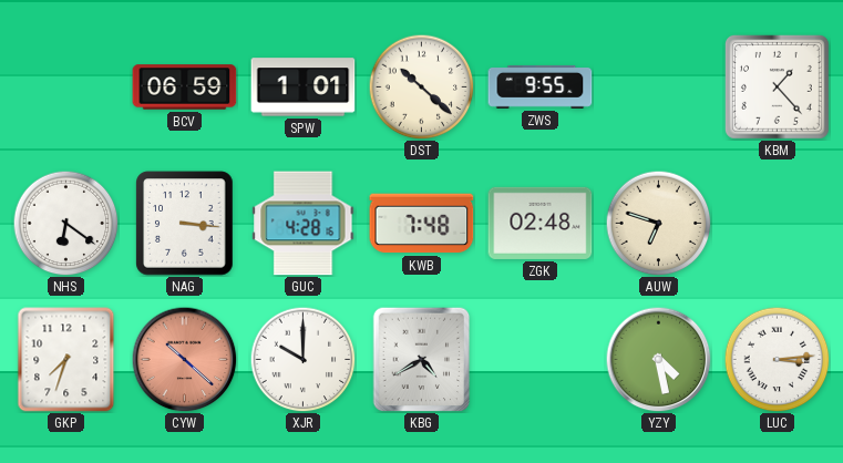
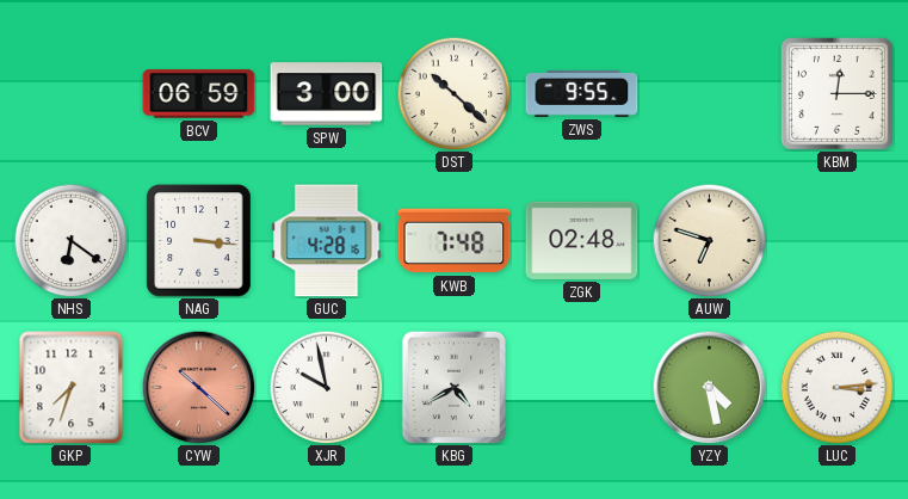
SPW: 1:01 -> 3:00 (327, 94)
KBM: 1:23 -> 12:15 (836, 93)
XJR: 10:00 -> 9:58 (326, 387)
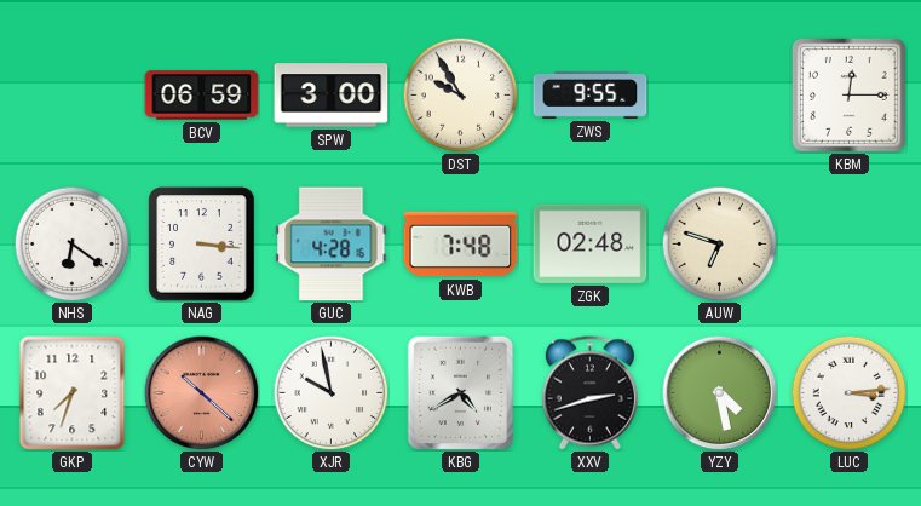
DST: 10:22 -> 9:55 (460, 94)
XXV: none -> 2:42 (589, 393)
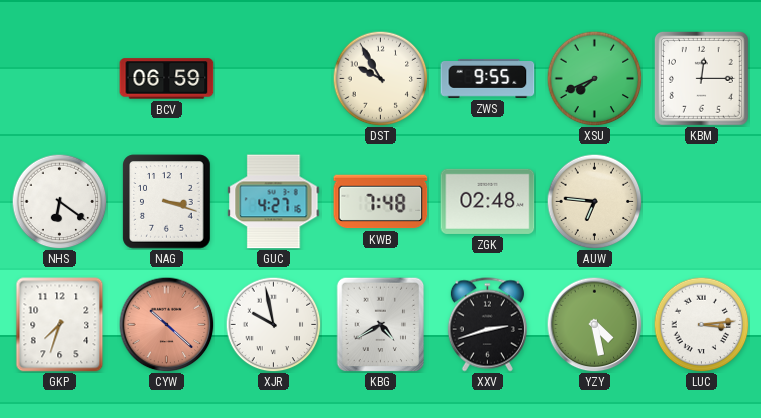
SPW: 3:00 -> none (332, 96)
XSU: none -> 7:41 (594, 78)
NAG: 3:16 -> 3:18 (167, 202)
GUC: 4:28 -> 4:27 (274, 202)
AUW: 6:48 -> 6:46 (594, 201)
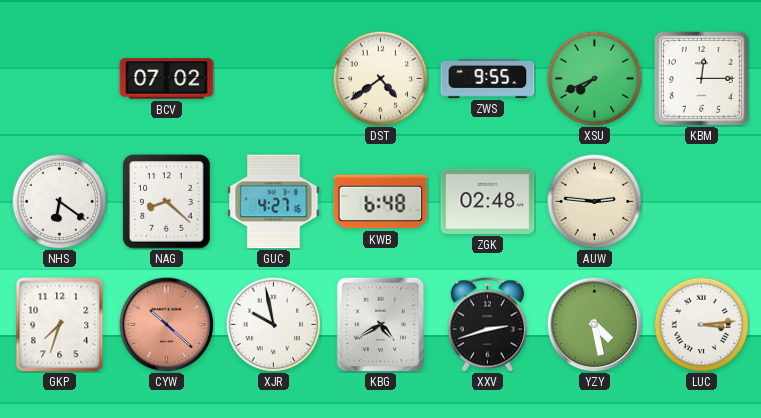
BCV: 06:59 -> 07:02 (167, 79)
DST: 9:55 -> 4:39 (380, 78)
NAG: 3:18 -> 8:22 (167, 202)
KWB: 7:48 -> 6:48 (381, 202)
AUW: 6:46 -> 2:46 (594, 201)
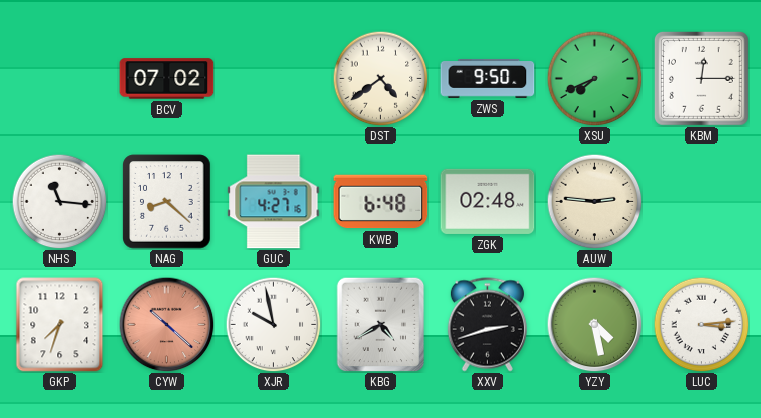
ZWS: 9:55 -> 9:50 (488, 78)
NHS: 6:21 -> 11:16 (59, 201)
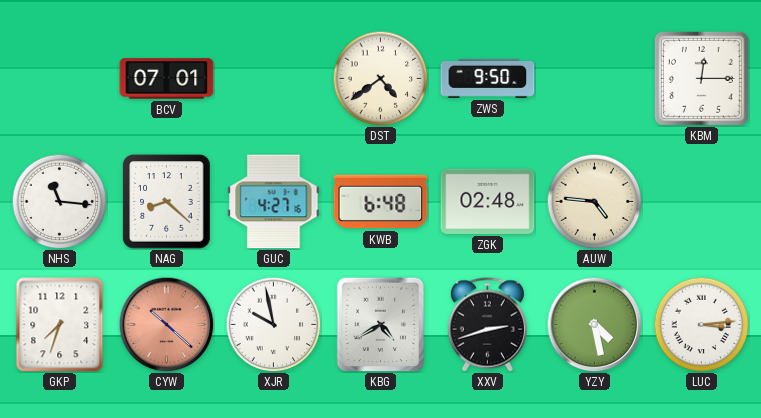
BCV: 07:02 -> 07:01 (167, 79)
XSU: 7:41 -> none (594, 78)
AUW: 2:46 -> 4:46 (594, 201)
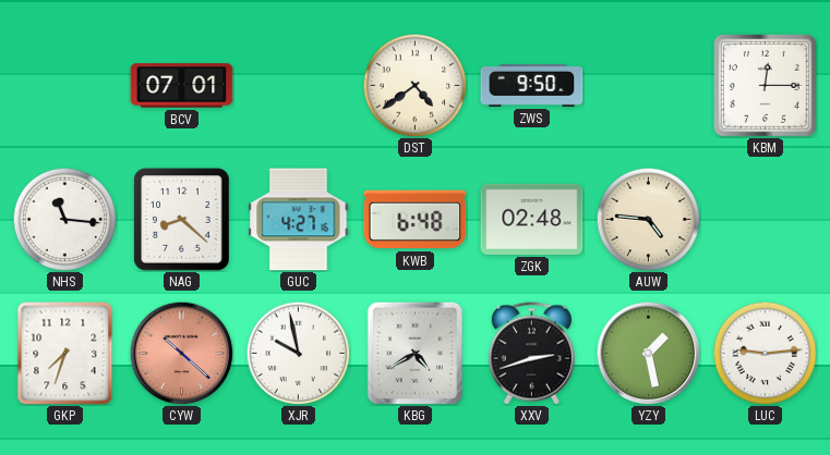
YZY: 4:28 -> 1:28 (648, 353)
LUC: 3:14 -> 9:14 (765, 353)
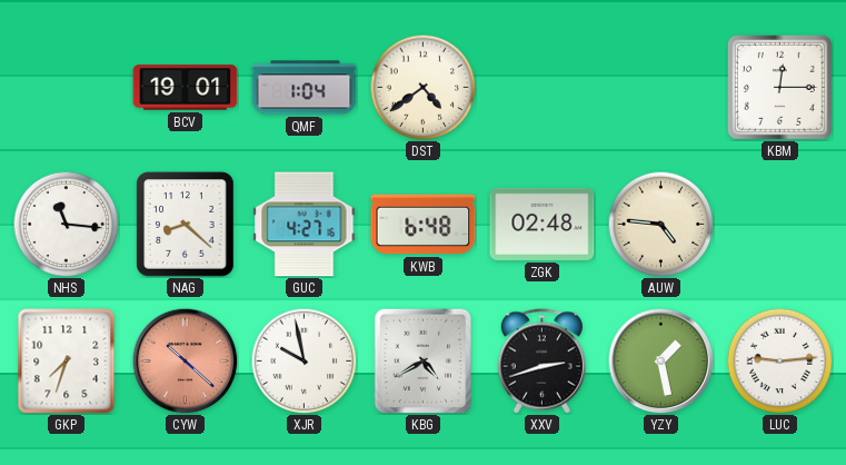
BCV: 07:01 -> 19:01 (186, 88)
QMF: none -> 1:04 (305, 88)
ZWS: 9:50 -> none (532, 85)
